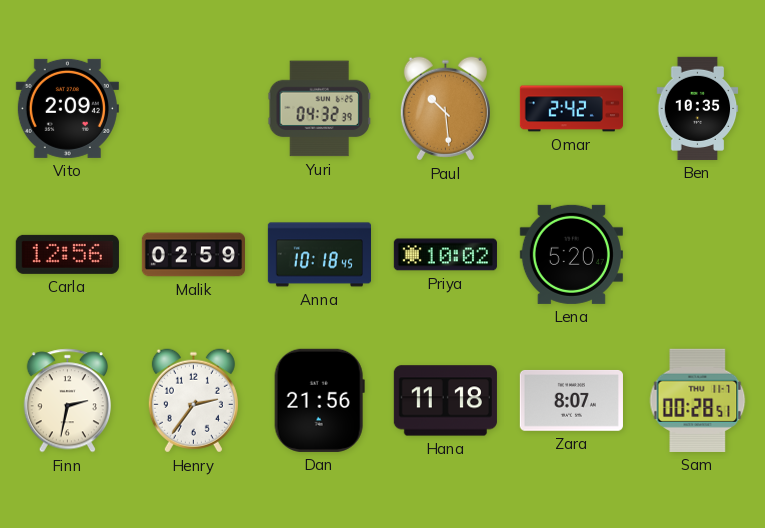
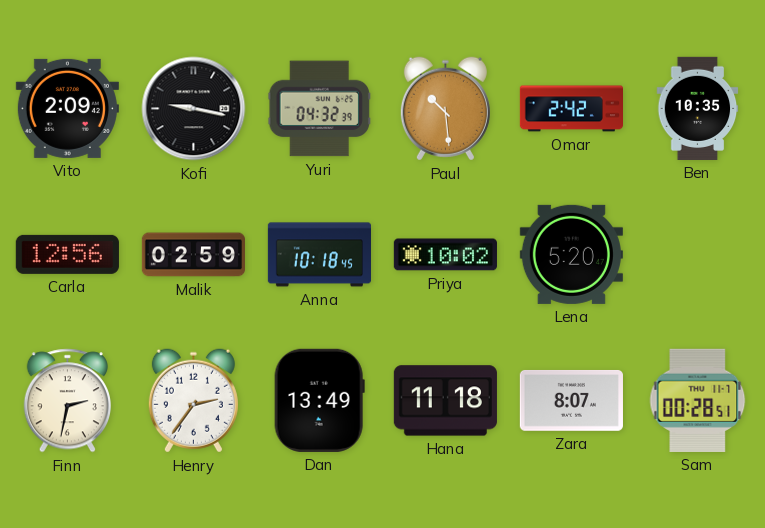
Kofi: none -> 9:17 (194, 109)
Dan: 21:56 -> 13:49 (319, 400)
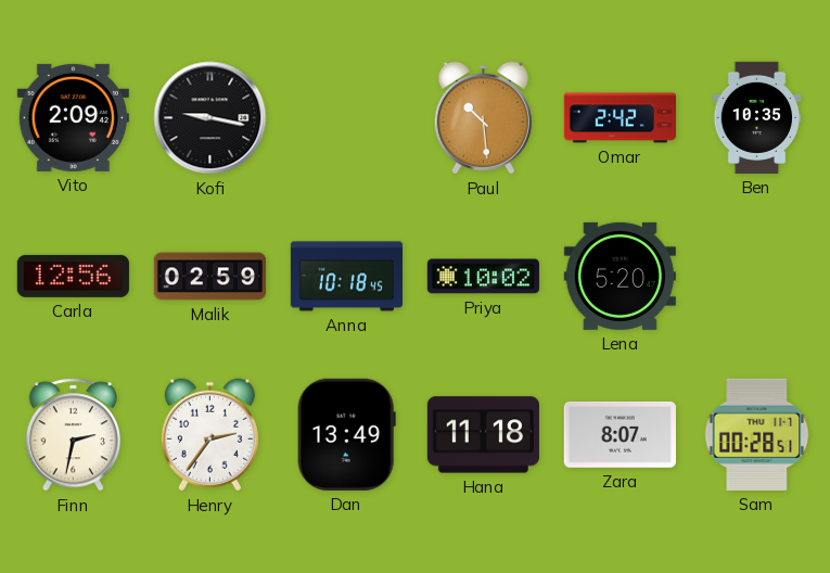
Yuri: 04:32 -> none (319, 109)
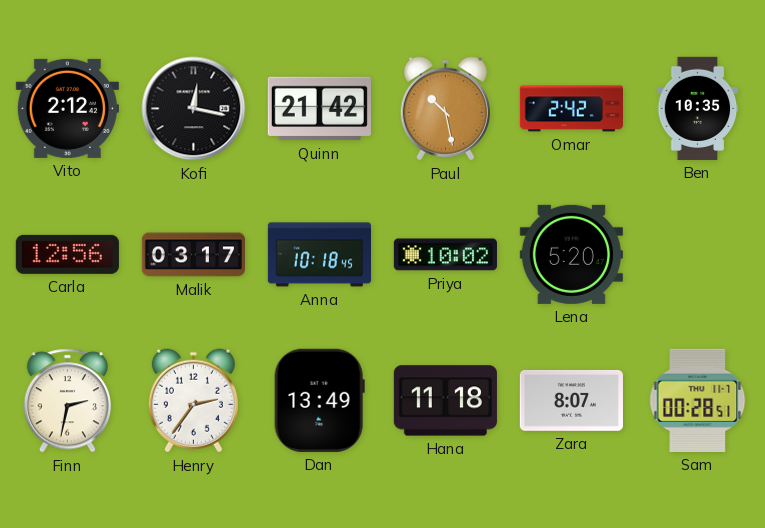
Vito: 2:09 -> 2:12 (67, 108)
Kofi: 9:17 -> 12:17 (194, 109)
Quinn: none -> 21:42 (319, 109)
Paul: 10:29 -> 10:28 (445, 109)
Malik: 02:59 -> 03:17 (193, 255)
